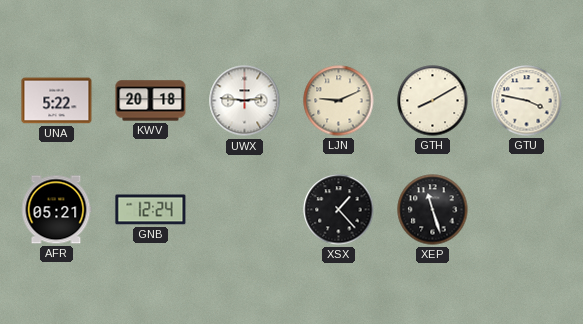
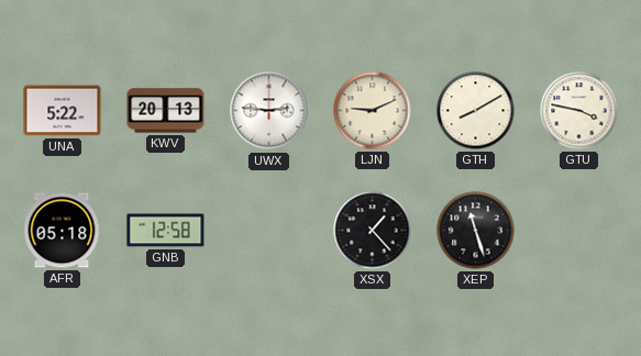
KWV: 20:18 -> 20:13 (166, 111)
AFR: 05:21 -> 05:18 (62, 231)
GNB: 12:24 -> 12:58 (166, 231)
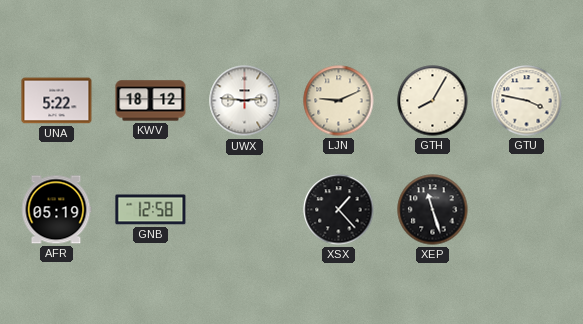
KWV: 20:13 -> 18:12 (151, 101)
GTH: 8:10 -> 8:05 (433, 101)
AFR: 05:18 -> 05:19 (56, 210)
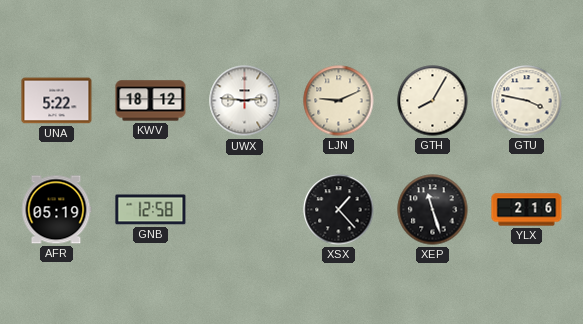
YLX: none -> 2:16 (527, 210)
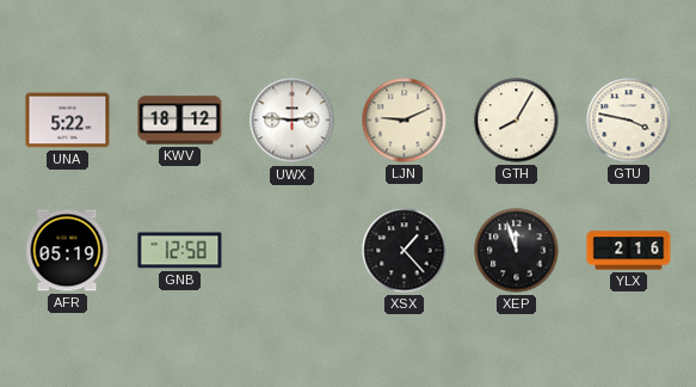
XEP: 11:27 -> 11:57 (517, 251)
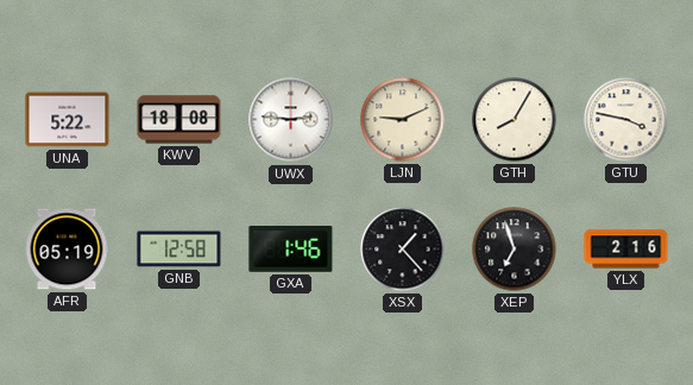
KWV: 18:12 -> 18:08 (179, 120)
GXA: none -> 1:46 (291, 250)
XEP: 11:57 -> 6:57 (515, 250)
